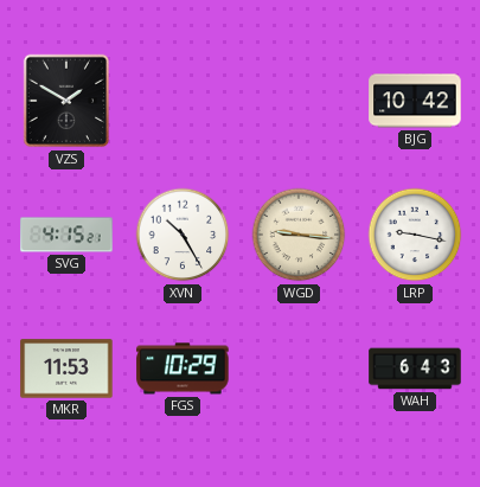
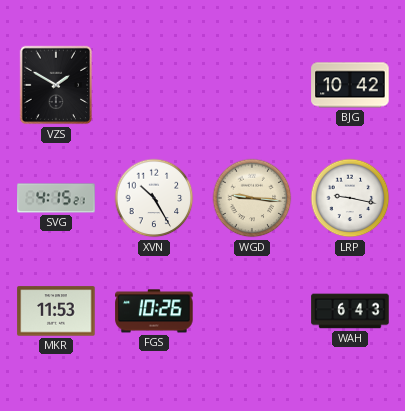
FGS: 10:29 -> 10:26 (154, 311)
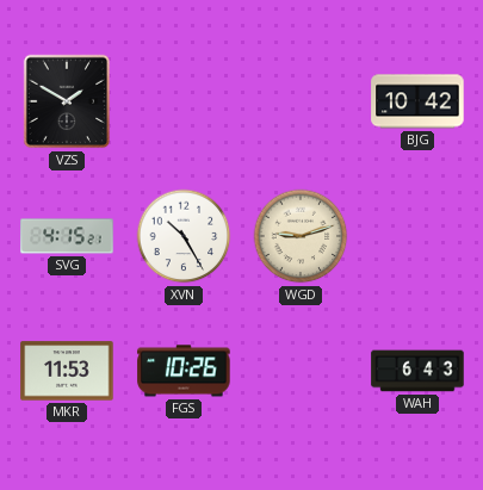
WGD: 9:16 -> 9:12 (301, 236)
LRP: 9:17 -> none (350, 198)
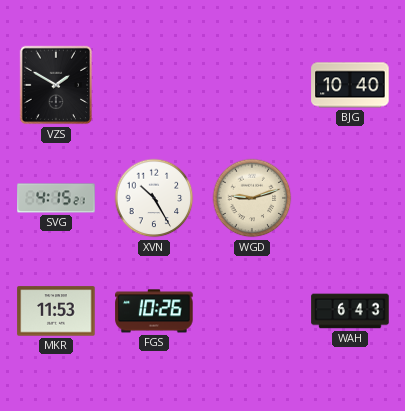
BJG: 10:42 -> 10:40 (350, 85)
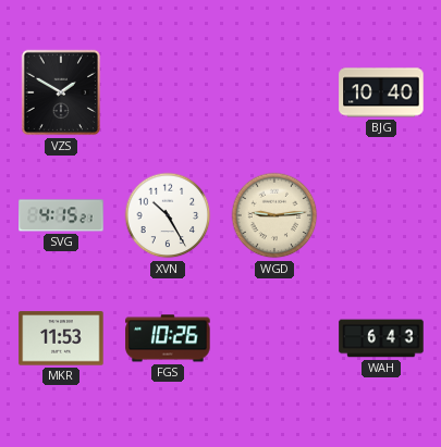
WGD: 9:12 -> 9:14 (274, 215)
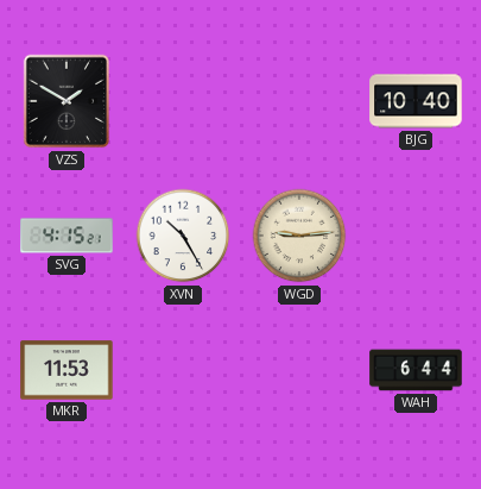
FGS: 10:26 -> none (168, 338)
WAH: 6:43 -> 6:44 (416, 370)
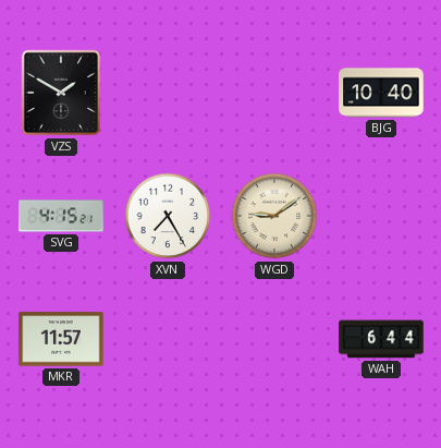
XVN: 10:25 -> 7:25 (168, 216)
WGD: 9:14 -> 9:09 (274, 216)
MKR: 11:53 -> 11:57 (61, 339)
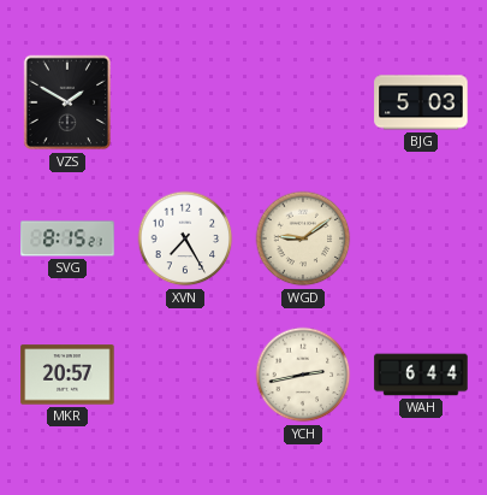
BJG: 10:40 -> 5:03 (421, 102)
SVG: 4:15 -> 8:15 (67, 238)
MKR: 11:57 -> 20:57 (67, 375)
YCH: none -> 2:43 (303, 375)
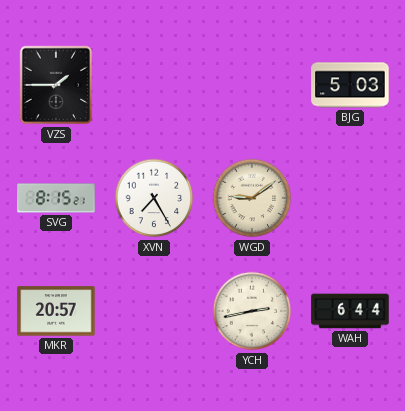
VZS: 1:50 -> 1:45 (56, 85)
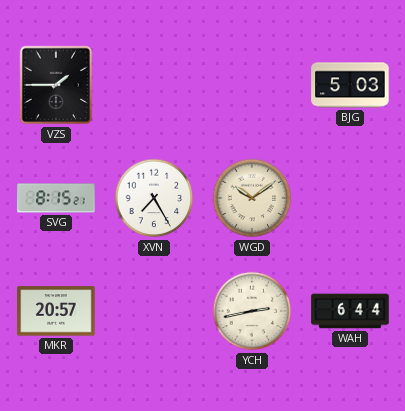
WGD: 9:09 -> 10:09 (252, 198)
